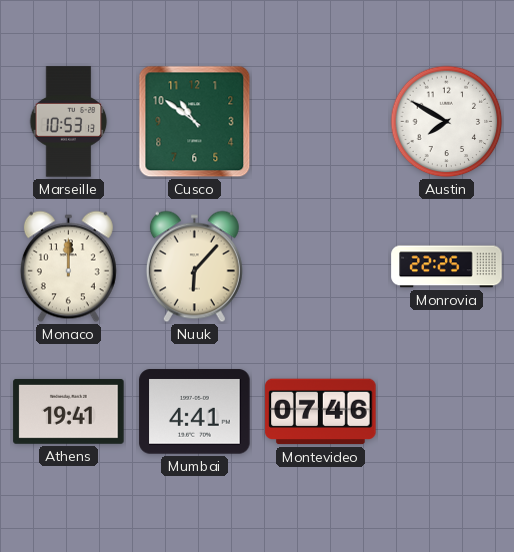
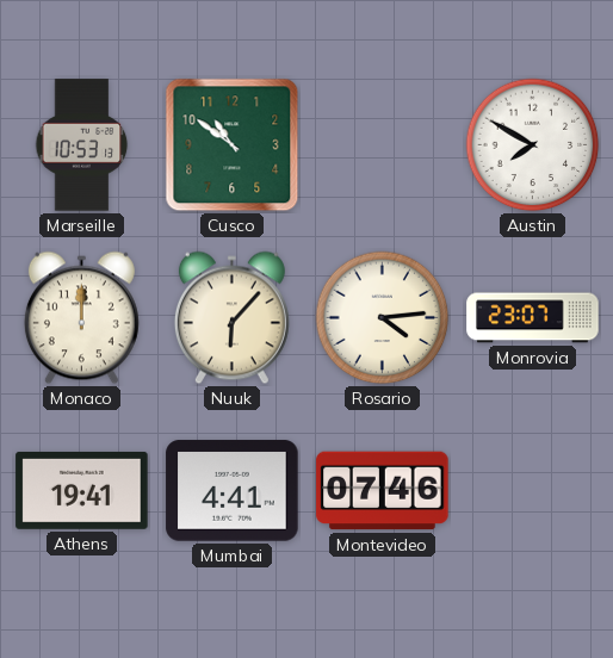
Rosario: none -> 4:14 (383, 318)
Monrovia: 22:25 -> 23:07 (533, 318)
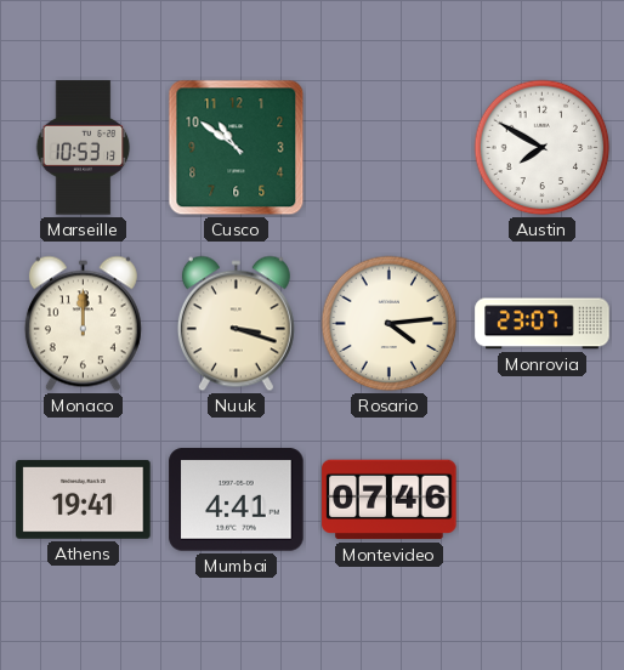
Nuuk: 6:07 -> 3:18 (236, 324)
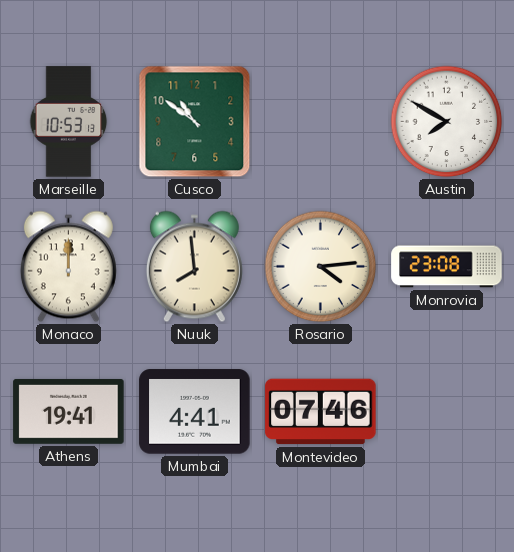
Nuuk: 3:18 -> 7:59 (194, 267)
Monrovia: 23:07 -> 23:08 (447, 267)
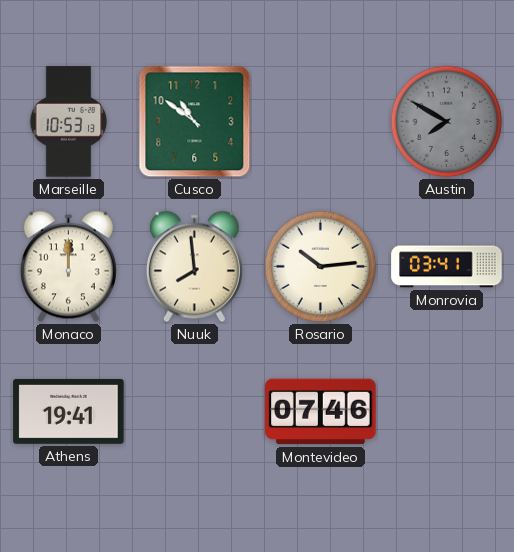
Austin dial: white -> grey (447, 122)
Rosario: 4:14 -> 10:14 (321, 267)
Monrovia: 23:08 -> 03:41 (447, 267)
Mumbai: 4:41 -> none (195, 412)
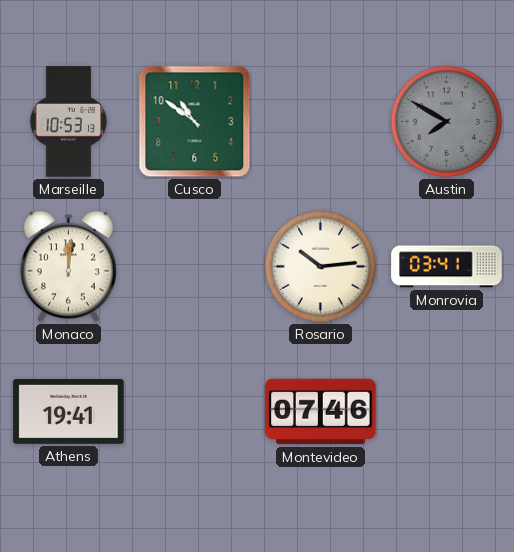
Monaco: 12:00 -> 12:01 (68, 267)
Nuuk: 7:59 -> none (194, 267)
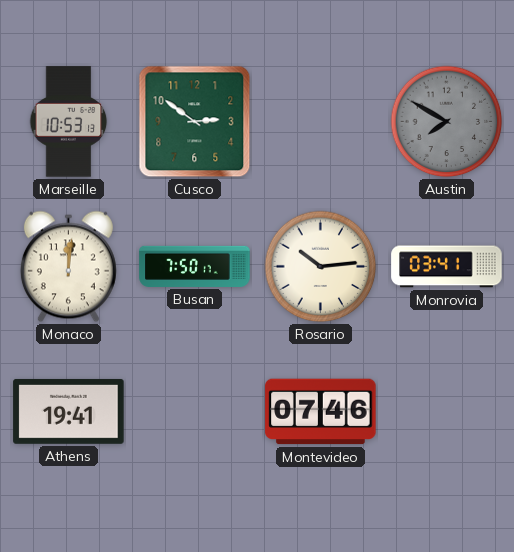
Cusco: 10:51 -> 2:51 (195, 122)
Busan: none -> 7:50 (195, 266)
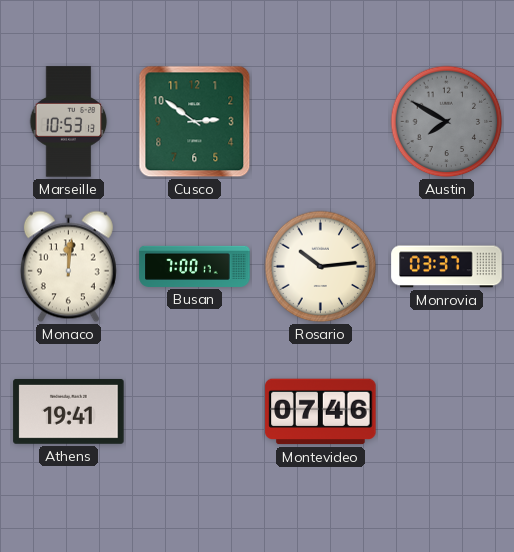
Busan: 7:50 -> 7:00 (195, 266)
Monrovia: 03:41 -> 03:37 (447, 267)
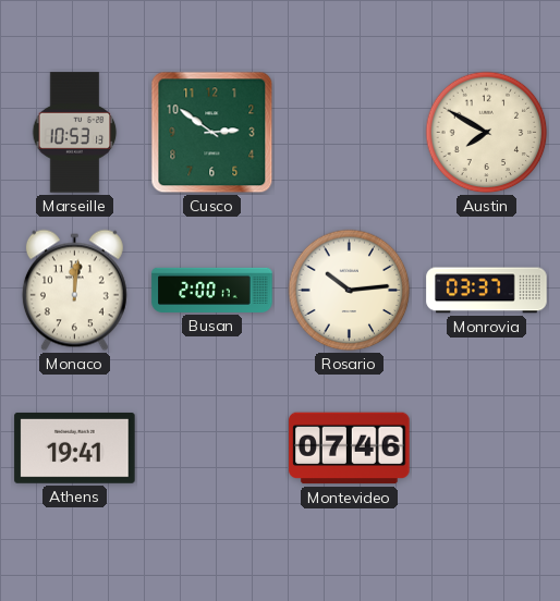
Austin dial: grey -> cream (487, 133)
Busan: 7:00 -> 2:00 (212, 290)
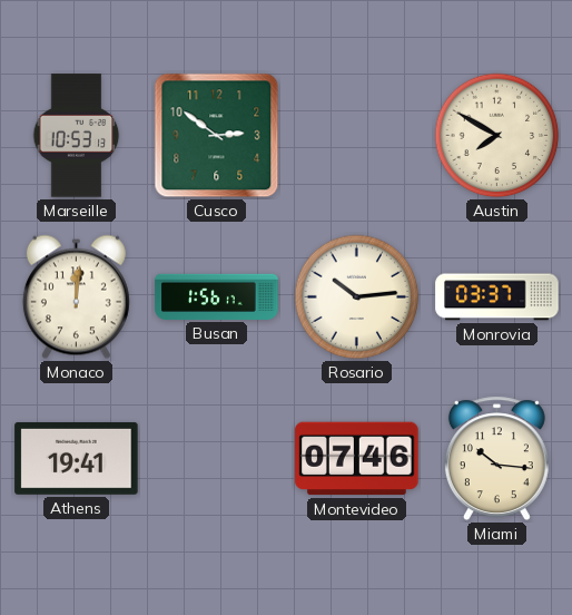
Busan: 2:00 -> 1:56 (217, 296)
Miami: none -> 10:16 (496, 459)
